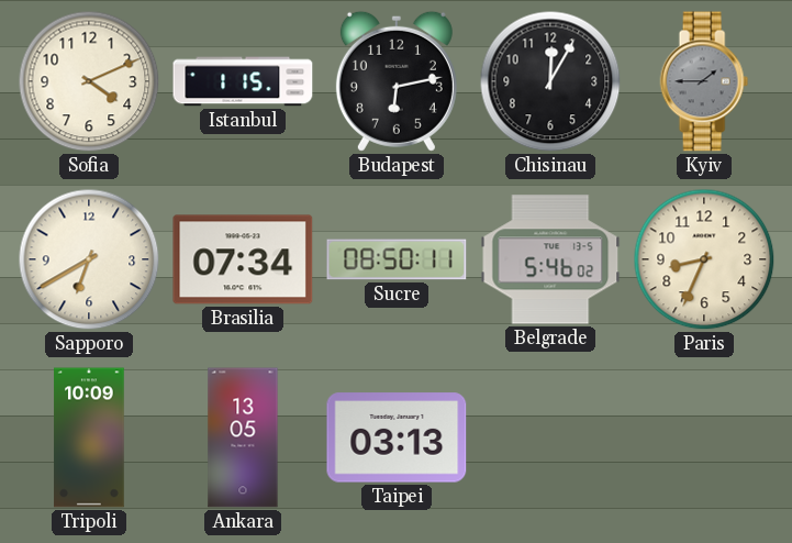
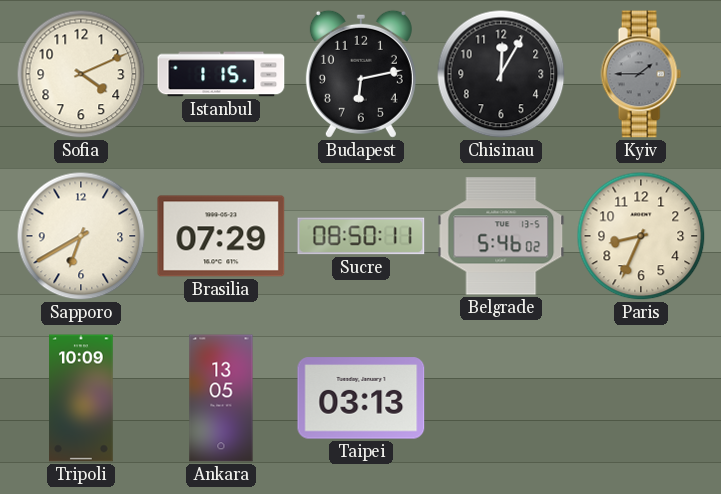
Brasilia: 07:34 -> 07:29 (221, 236)
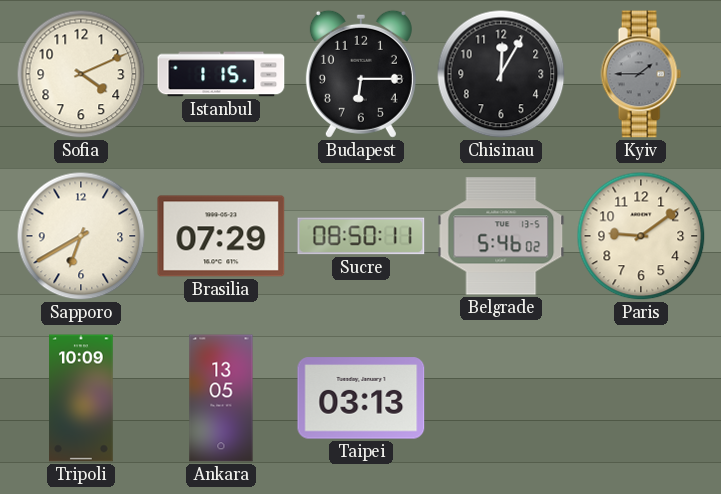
Budapest: 6:13 -> 6:15 (361, 74)
Paris: 8:34 -> 9:09 (641, 236)
